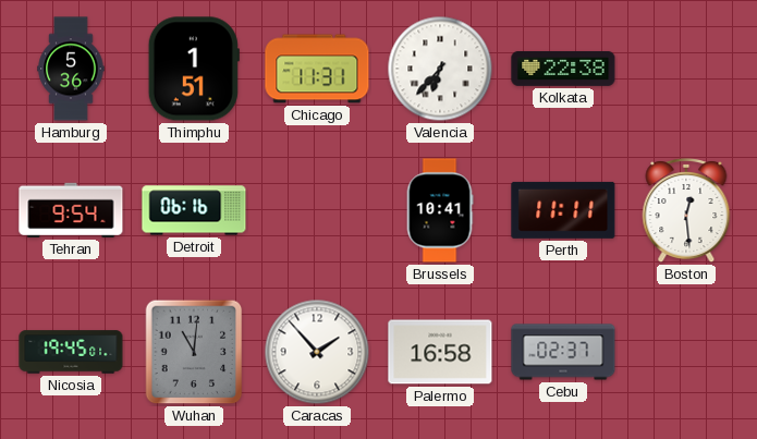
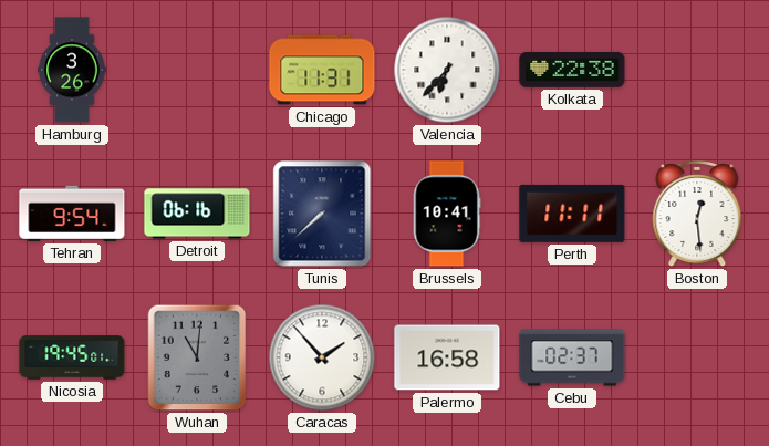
Hamburg: 5:36 -> 3:26 (72, 70)
Thimphu: 1:51 -> none (194, 69)
Tunis: none -> 7:38 (322, 214)
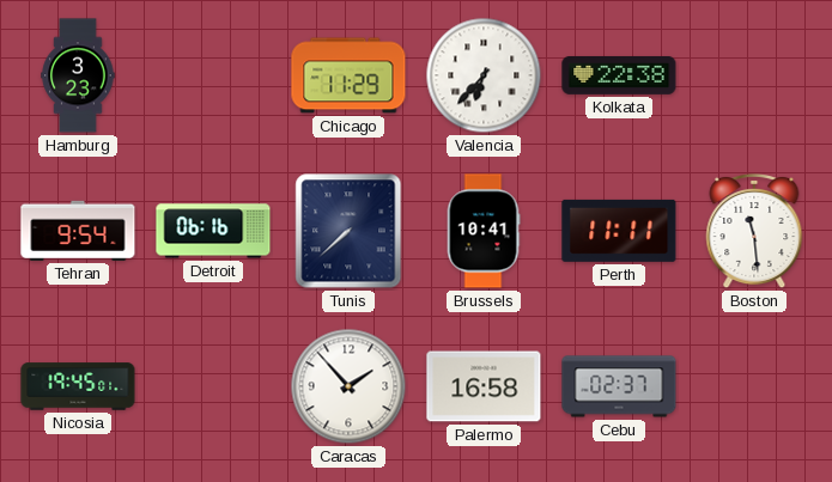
Hamburg: 3:26 -> 3:23 (78, 75)
Chicago: 11:31 -> 11:29 (348, 75)
Boston: 12:29 -> 11:29 (754, 231)
Wuhan: 11:01 -> none (197, 357)
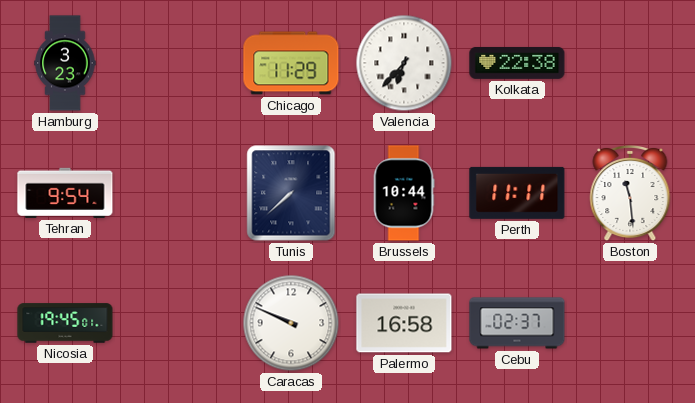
Detroit: 06:16 -> none (213, 231)
Brussels: 10:41 -> 10:44 (404, 193)
Caracas: 1:53 -> 9:49 (291, 323)
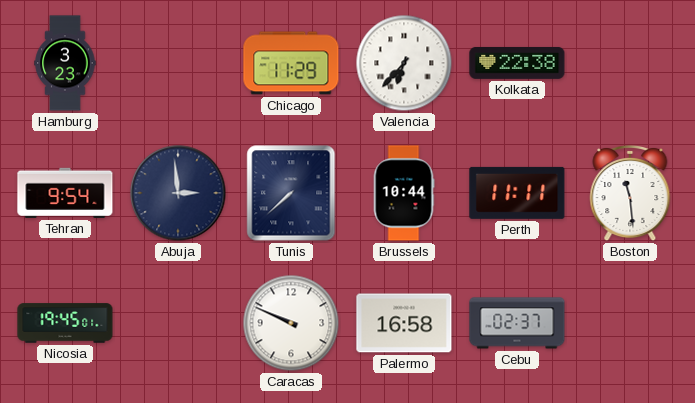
Abuja: none -> 2:59 (178, 193)
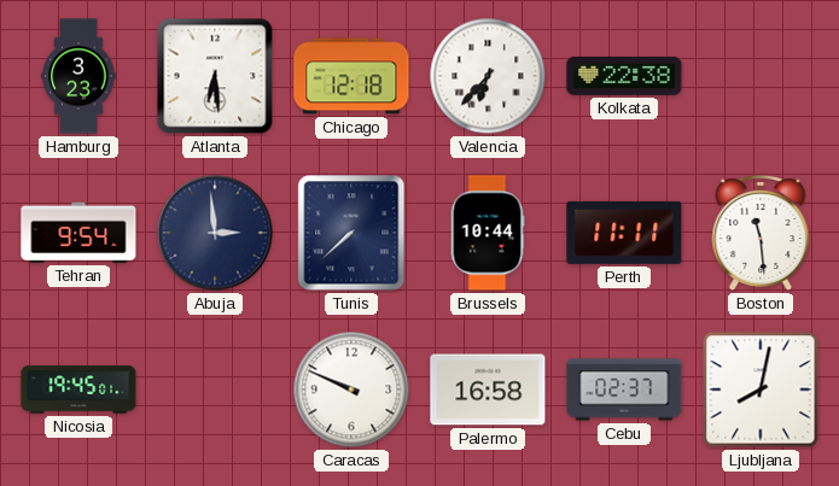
Atlanta: none -> 6:29 (215, 76)
Chicago: 11:29 -> 12:18 (351, 76)
Ljubljana: none -> 8:02 (761, 390)
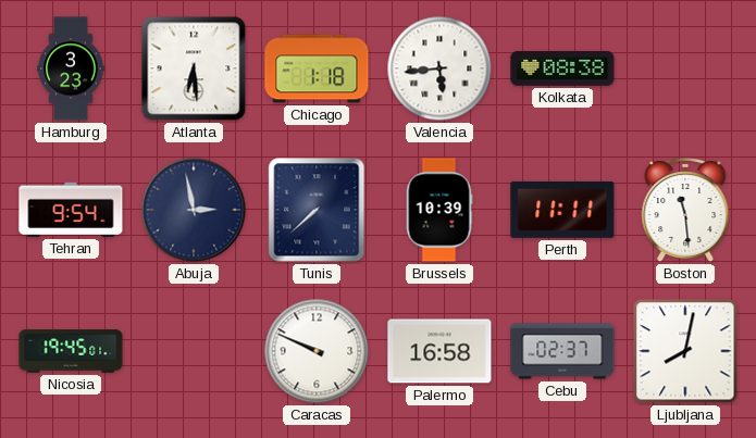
Chicago: 12:18 -> 1:18 (317, 68)
Valencia: 6:37 -> 5:44 (439, 68)
Kolkata: 22:38 -> 08:38 (562, 68)
Abuja: 2:59 -> 2:58 (194, 210)
Brussels: 10:44 -> 10:39 (439, 210)
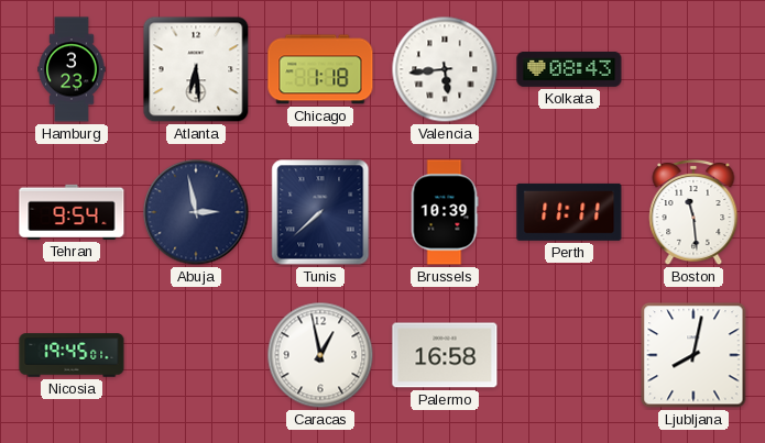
Kolkata: 08:38 -> 08:43 (569, 69)
Caracas: 9:49 -> 12:58 (320, 355)
Cebu: 02:37 -> none (562, 351)
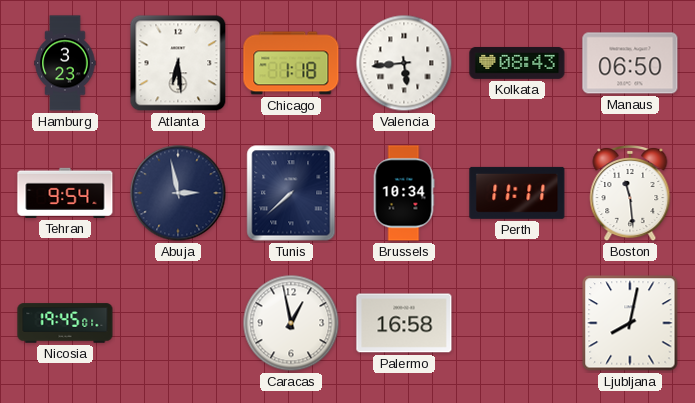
Manaus: none -> 06:50 (630, 63)
Brussels: 10:39 -> 10:34 (404, 193)
